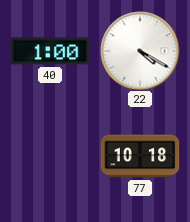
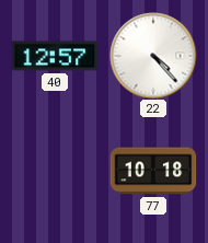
40: 1:00 -> 12:57 (55, 56)
22: 4:20 -> 4:23 (153, 56)
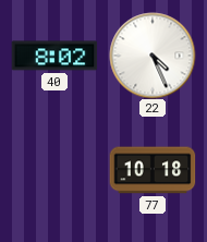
40: 12:57 -> 8:02 (54, 56)
22: 4:23 -> 4:26 (153, 56)
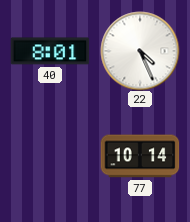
40: 8:02 -> 8:01 (50, 51)
77: 10:18 -> 10:14 (140, 156)
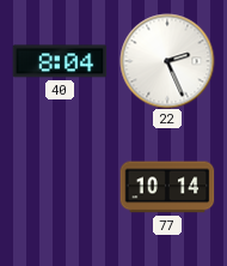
40: 8:01 -> 8:04 (60, 61)
22: 4:26 -> 2:26 (167, 61)
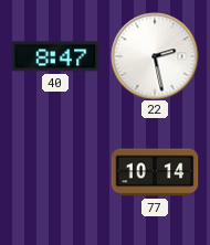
40: 8:04 -> 8:47 (55, 56)
22: 2:26 -> 2:28 (155, 56)
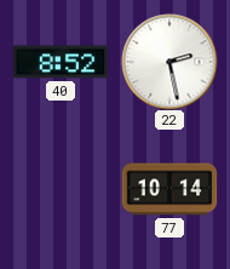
40: 8:47 -> 8:52 (61, 62)
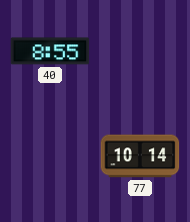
40: 8:52 -> 8:55 (50, 51)
22: 2:28 -> none (169, 62)
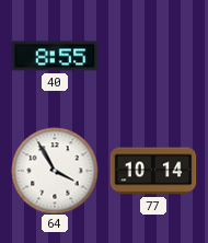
64: none -> 3:55 (55, 171)
